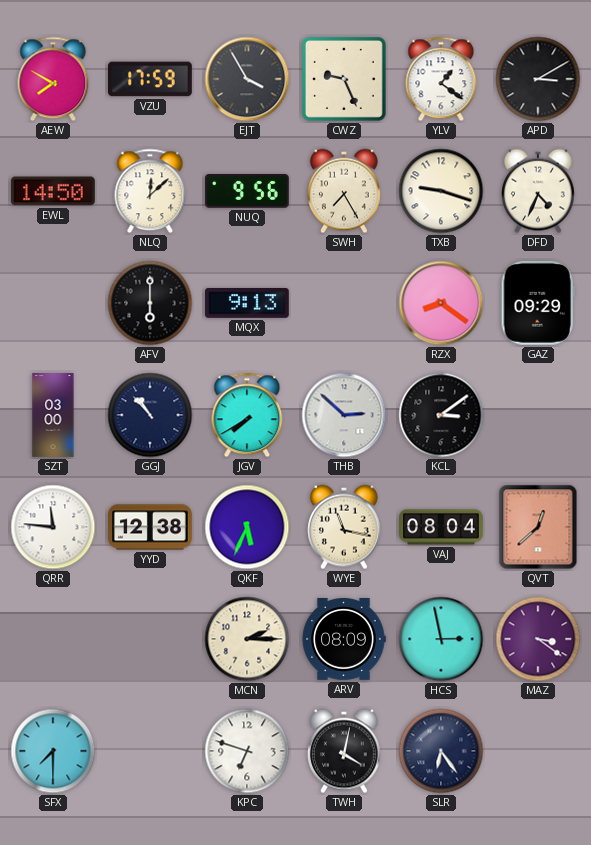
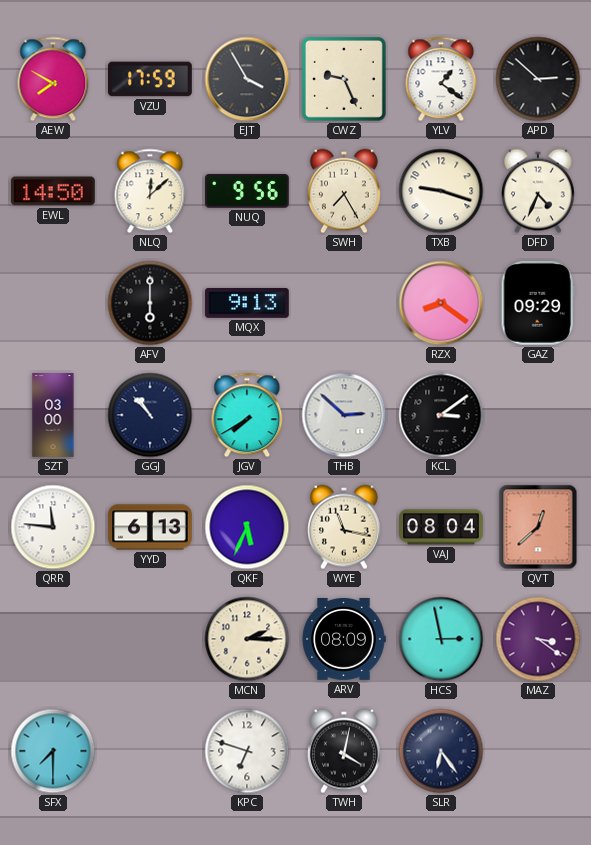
APD: 3:10 -> 2:52 (538, 79)
YYD: 12:38 -> 6:13 (151, 527)
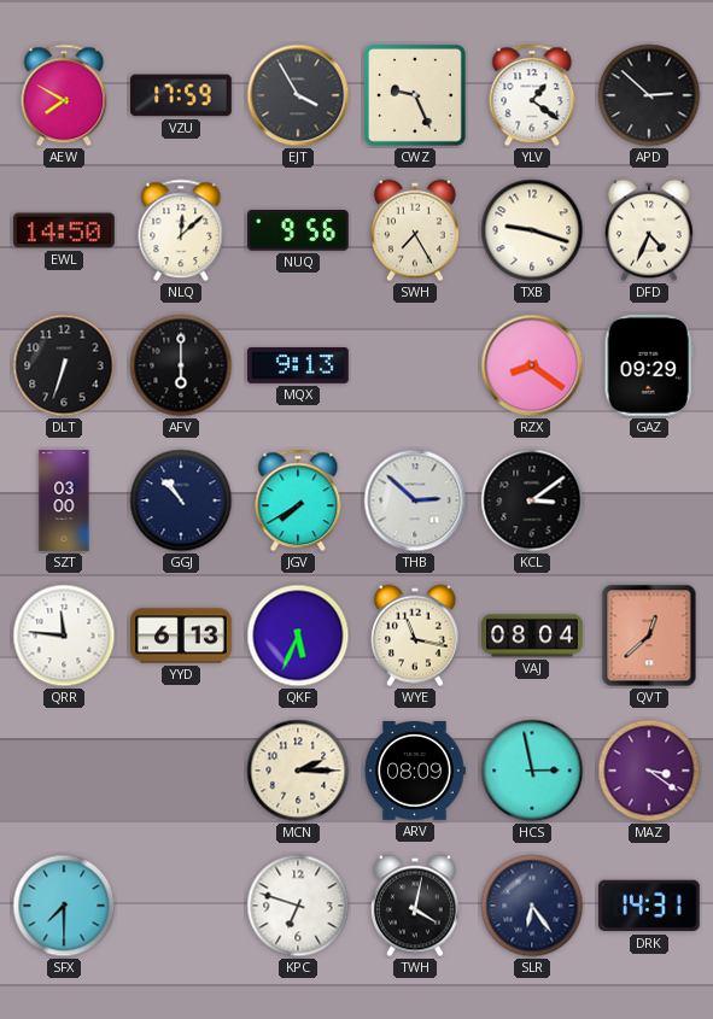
DLT: none -> 6:33 (64, 365)
DRK: none -> 14:31 (649, 906)
